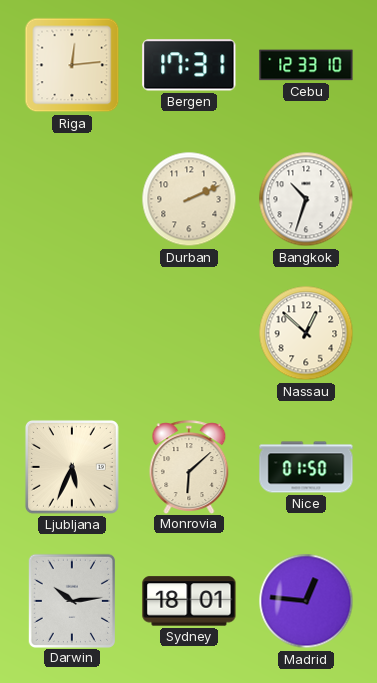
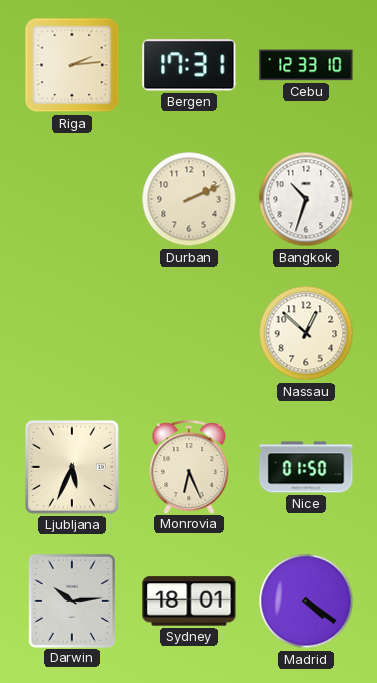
Riga: 12:14 -> 2:14 (72, 65)
Monrovia: 6:08 -> 6:26 (189, 467)
Madrid: 12:46 -> 4:21 (306, 601)
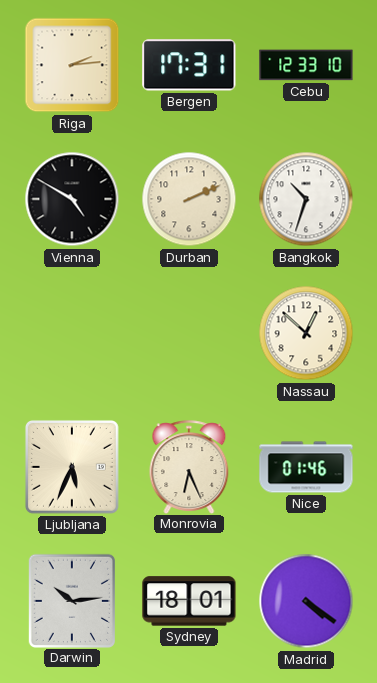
Vienna: none -> 4:50 (72, 199)
Nice: 01:50 -> 01:46 (306, 467)
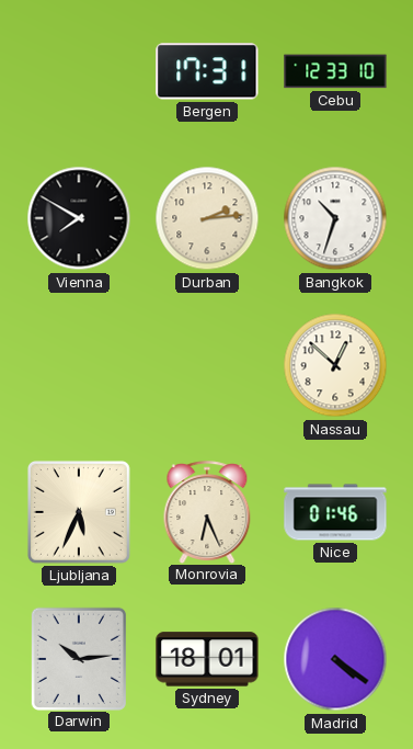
Riga: 2:14 -> none (72, 65)
Vienna: 4:50 -> 7:50 (79, 218)
Durban: 2:11 -> 2:14 (207, 218)
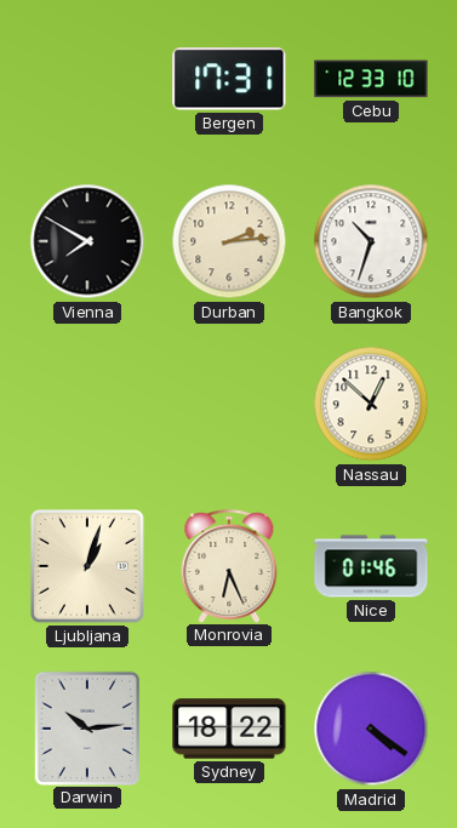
Ljubljana: 5:34 -> 1:03 (87, 566)
Sydney: 18:01 -> 18:22 (229, 729)
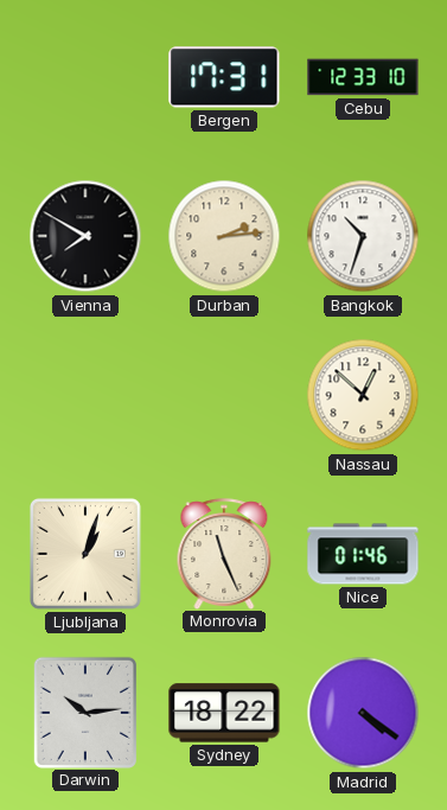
Monrovia: 6:26 -> 11:26 (224, 554)
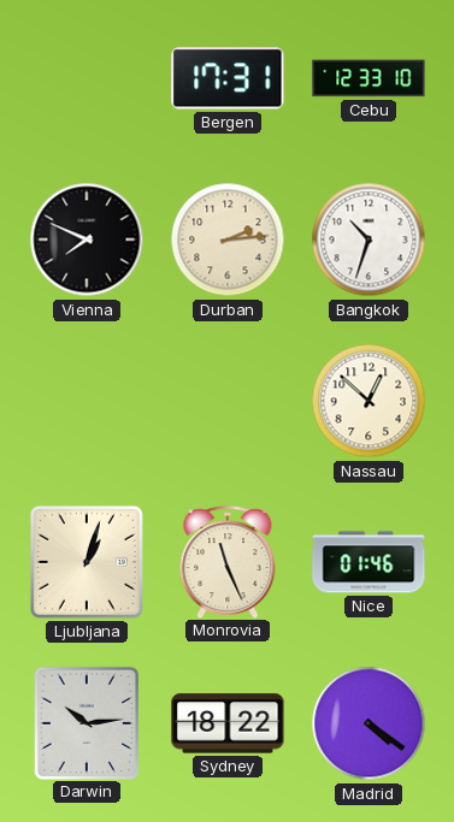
Vienna: 7:50 -> 7:49 (87, 239)
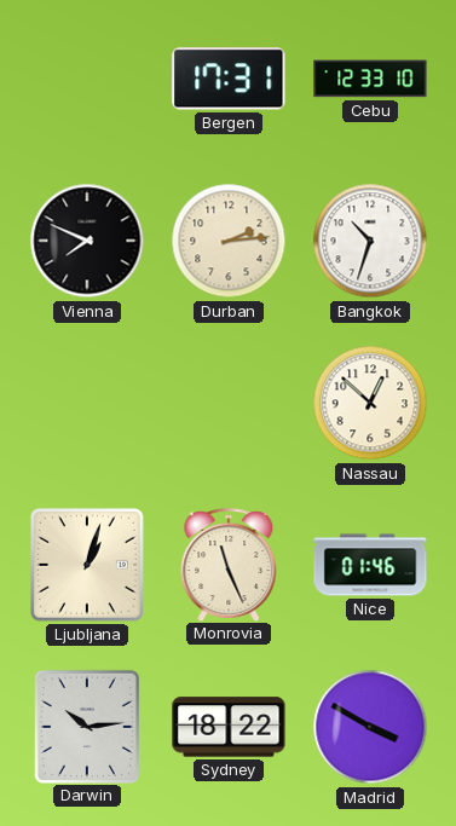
Madrid: 4:21 -> 3:50 (370, 727)
